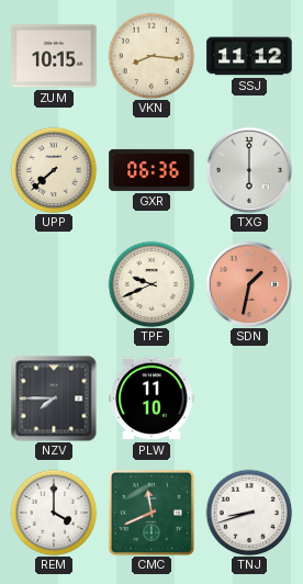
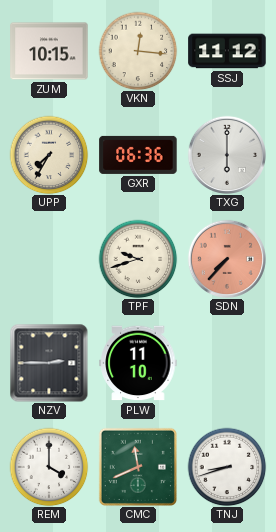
VKN: 8:16 -> 12:16 (138, 51)
UPP: 7:38 -> 7:35 (49, 155)
TPF: 9:41 -> 9:42 (138, 259)
SDN: 1:32 -> 7:37 (227, 259)
NZV: 7:45 -> 2:45 (49, 363)
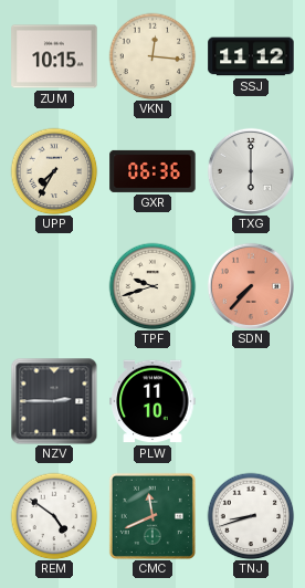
REM: 4:00 -> 4:51 (54, 516)
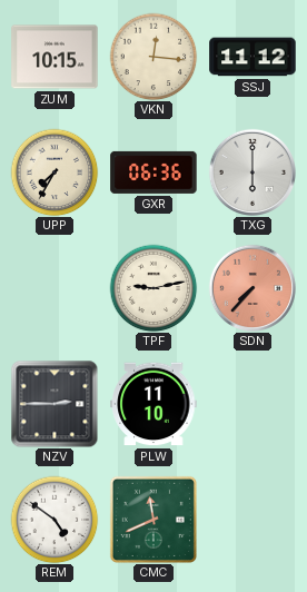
TPF: 9:42 -> 9:13 (153, 288)
TNJ: 8:42 -> none (251, 516)
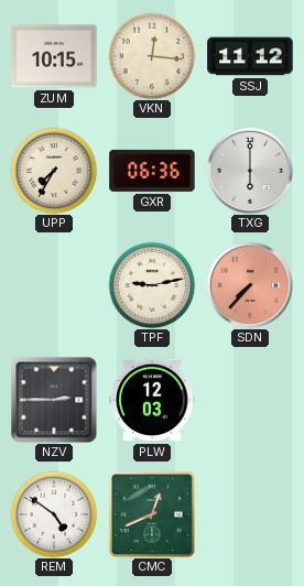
PLW: 11:10 -> 12:03 (152, 400)
CMC: 11:41 -> 12:41 (152, 514)
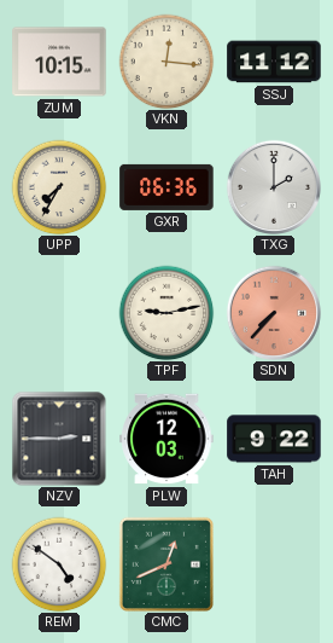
TXG: 6:00 -> 2:00 (274, 187)
TAH: none -> 9:22 (274, 439)
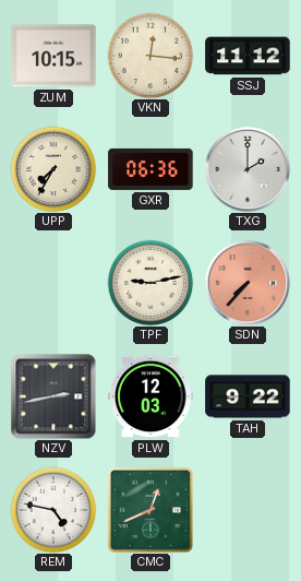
NZV: 2:45 -> 2:43 (53, 396)
REM: 4:51 -> 4:47 (53, 510)
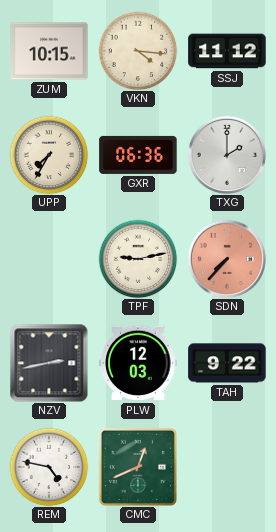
VKN: 12:16 -> 4:16 (138, 51)
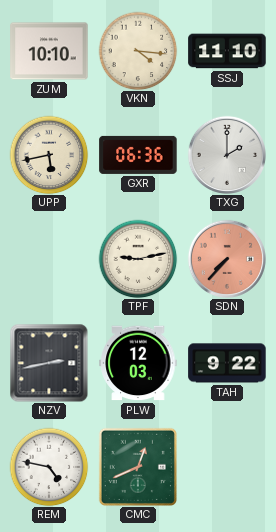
ZUM: 10:15 -> 10:10 (49, 51)
SSJ: 11:12 -> 11:10 (227, 51)
UPP: 7:35 -> 5:43 (49, 155)
